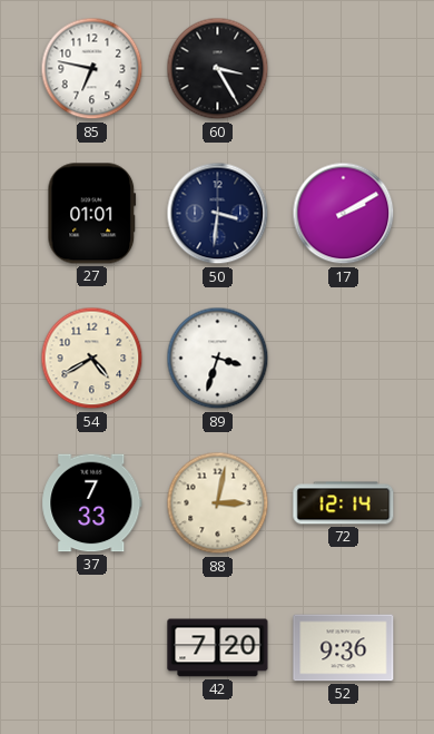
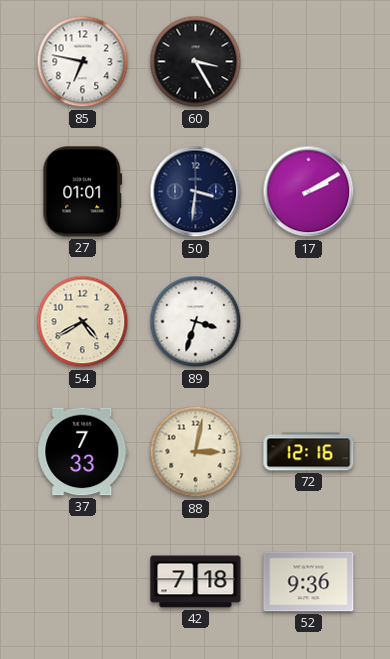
72: 12:14 -> 12:16 (309, 452)
42: 7:20 -> 7:18 (196, 582)
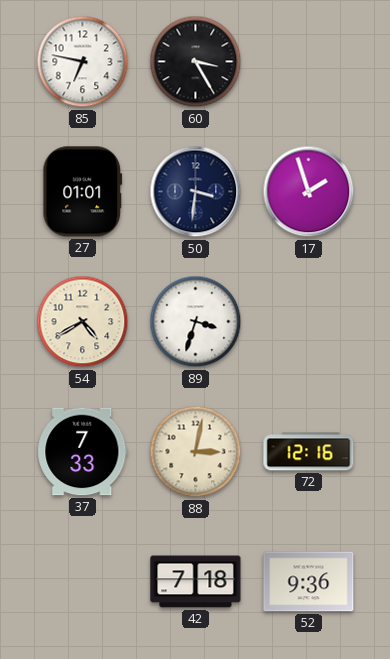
17: 2:10 -> 1:57 (309, 192)
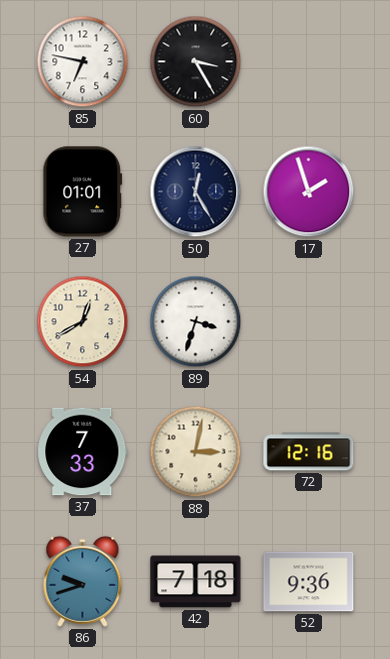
50: 3:31 -> 12:25 (196, 192)
54: 4:40 -> 12:40 (83, 322)
86: none -> 9:42 (83, 581)
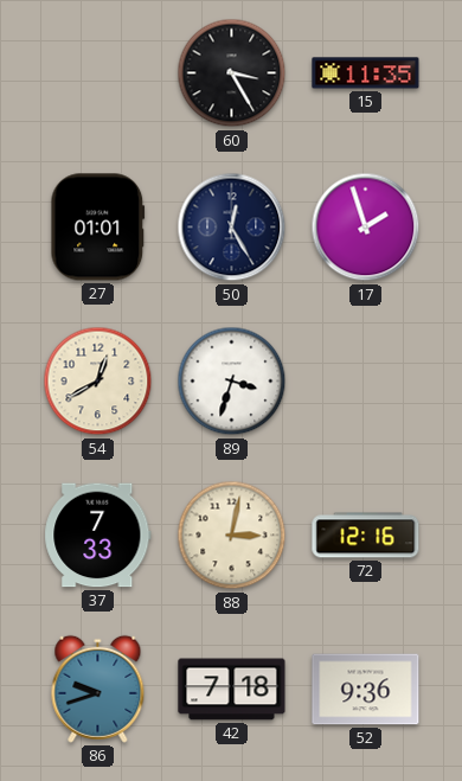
85: 6:47 -> none (83, 62)
15: none -> 11:35 (366, 73)
